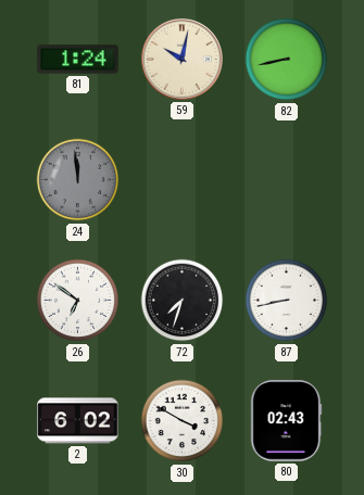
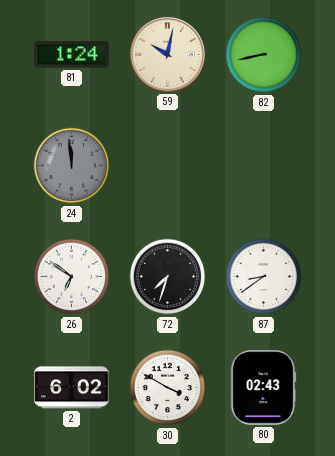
87: 8:43 -> 8:39 (264, 277)
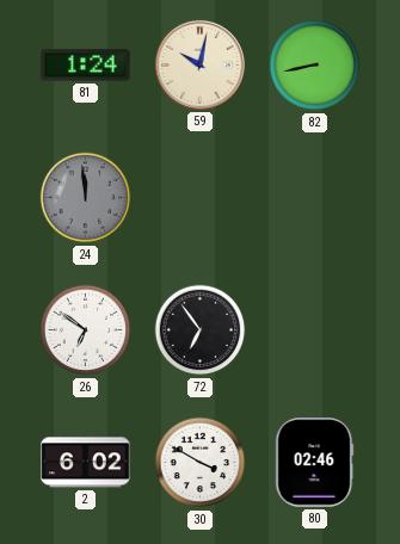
72: 7:33 -> 6:54 (201, 330)
87: 8:39 -> none (264, 277)
80: 02:43 -> 02:46 (315, 463)
